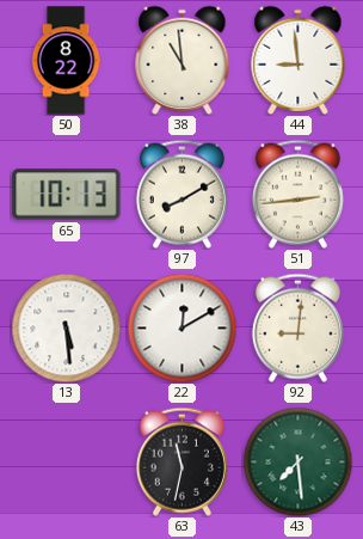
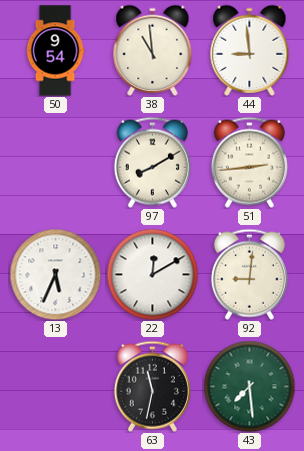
50: 8:22 -> 9:54 (55, 51)
65: 10:13 -> none (67, 195)
13: 5:29 -> 5:34 (55, 274)
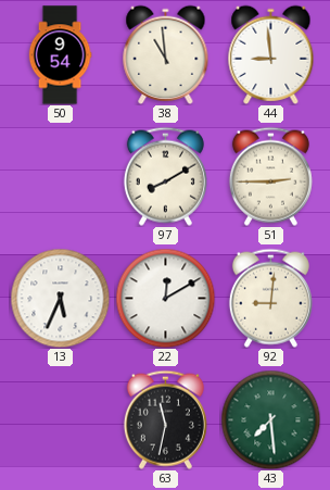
51: 2:44 -> 2:45 (270, 176)
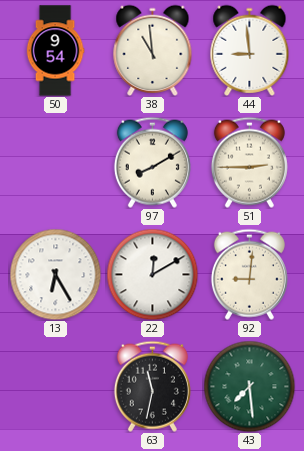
13: 5:34 -> 6:25 (55, 274)
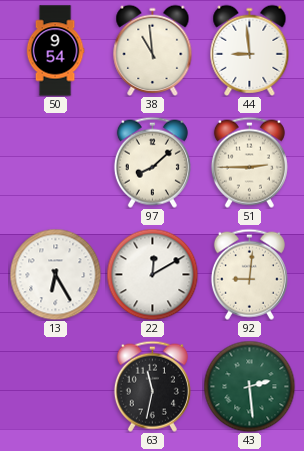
97: 8:10 -> 8:08 (152, 162)
43: 7:29 -> 2:29 (249, 386)
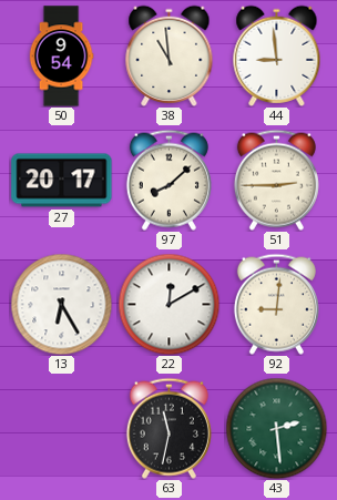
27: none -> 20:17 (62, 181)
